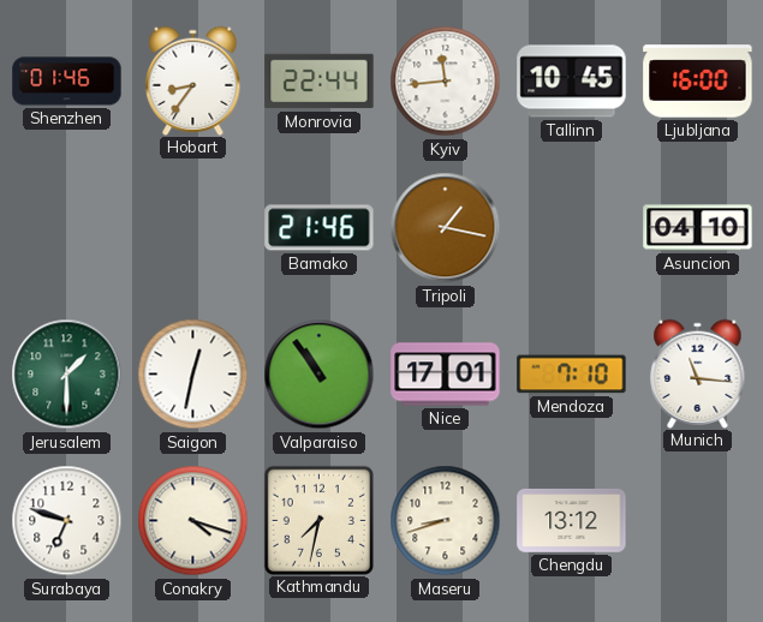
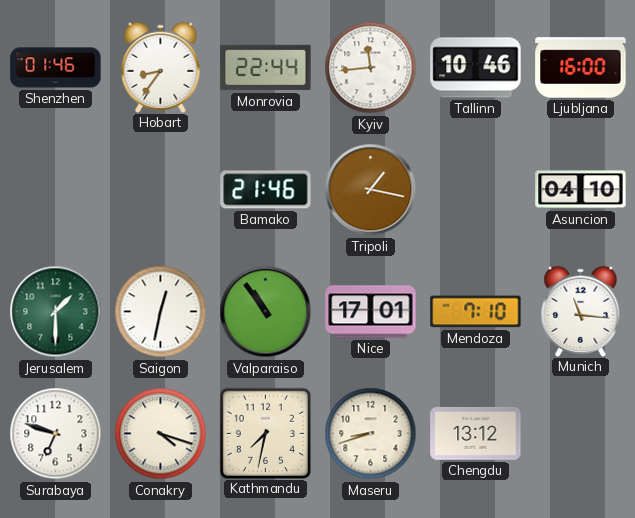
Tallinn: 10:45 -> 10:46 (476, 68)
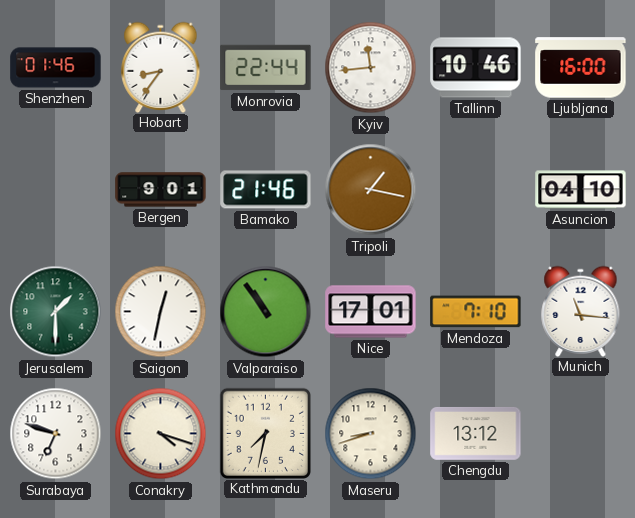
Bergen: none -> 9:01 (161, 190)
